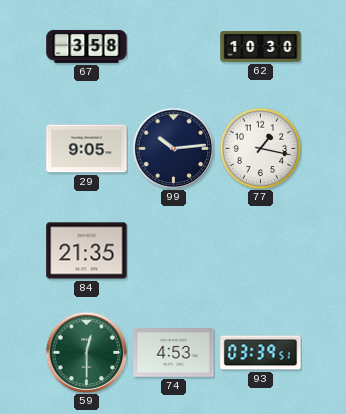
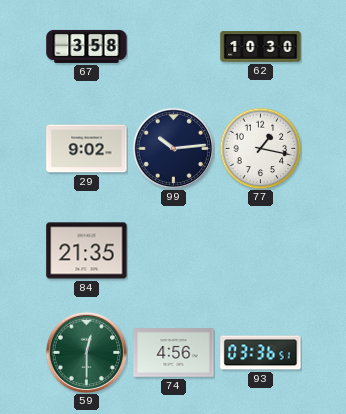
29: 9:05 -> 9:02 (87, 149)
74: 4:53 -> 4:56 (174, 353)
93: 03:39 -> 03:36 (261, 353)
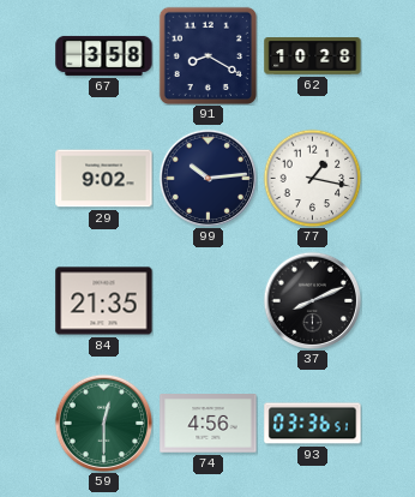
91: none -> 8:20 (207, 55)
62: 10:30 -> 10:28 (313, 56)
37: none -> 8:11 (312, 300)
